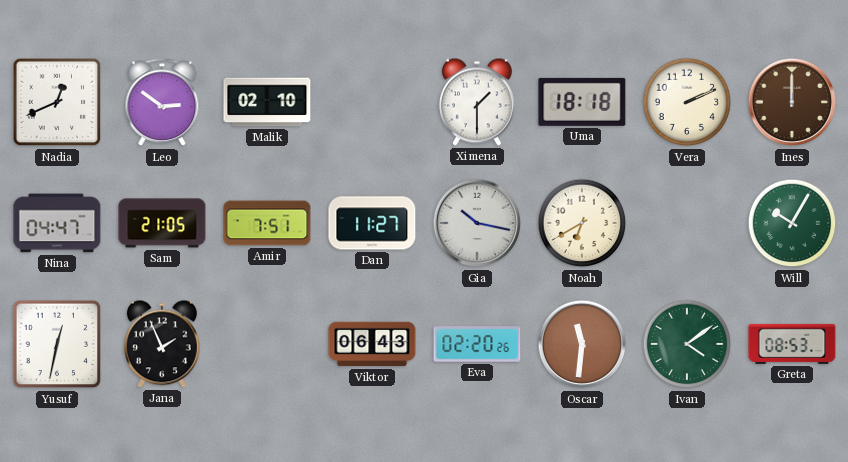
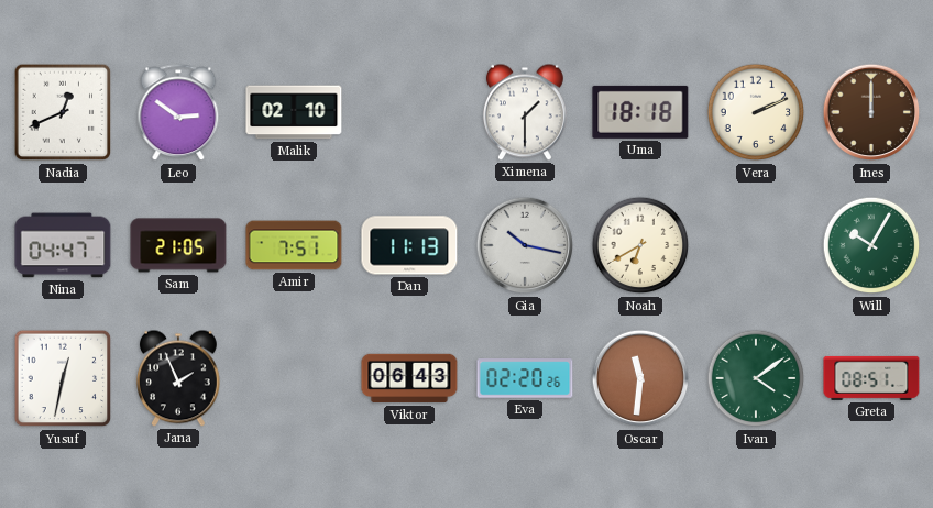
Dan: 11:27 -> 11:13 (409, 245)
Greta: 08:53 -> 08:51 (871, 378)
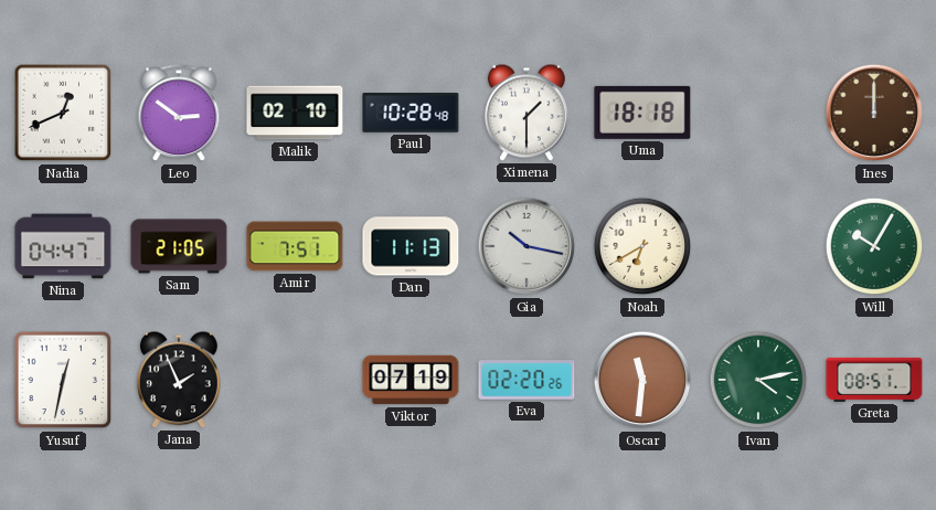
Paul: none -> 10:28 (411, 113)
Vera: 2:11 -> none (756, 112)
Viktor: 06:43 -> 07:19 (411, 380)
Ivan: 4:09 -> 4:13 (758, 380)
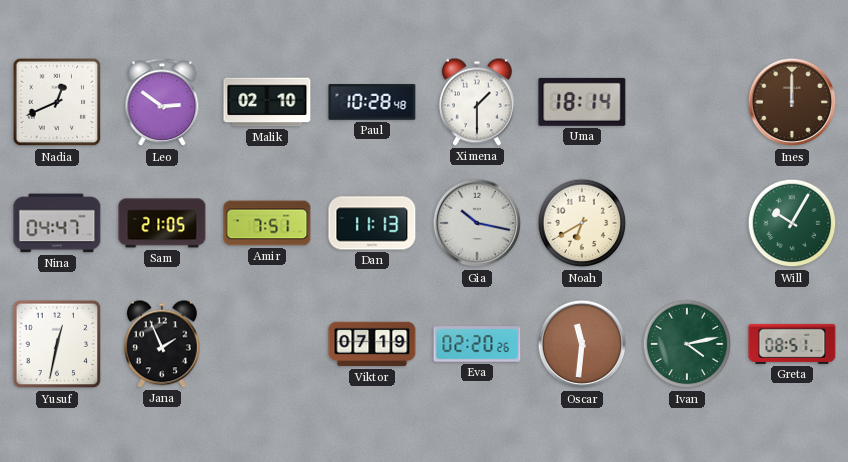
Uma: 18:18 -> 18:14 (582, 102)
